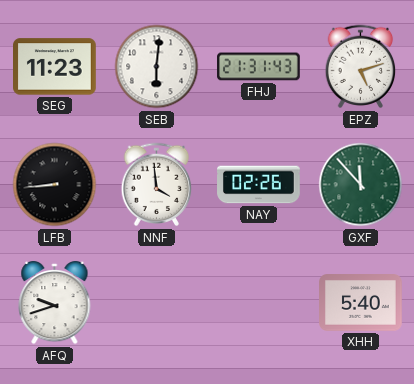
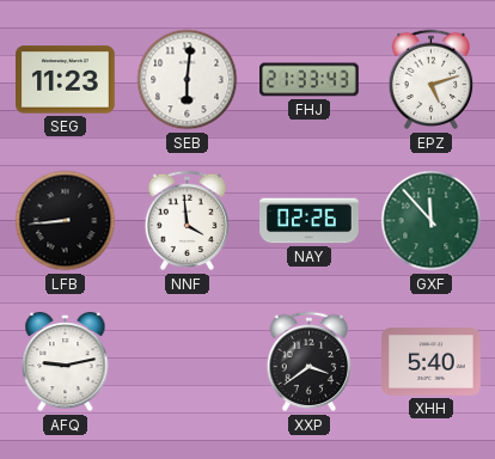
FHJ: 21:31 -> 21:33 (310, 80)
AFQ: 9:42 -> 9:13 (66, 362)
XXP: none -> 3:39 (310, 362)
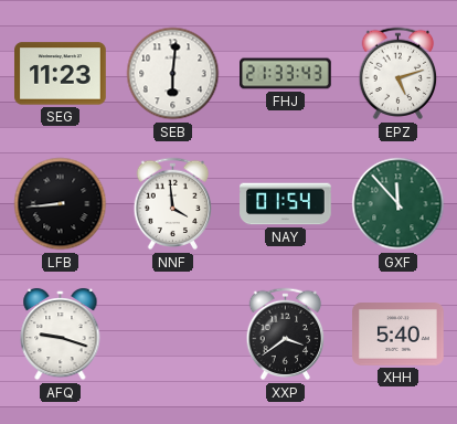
NAY: 02:26 -> 01:54 (286, 204)
AFQ: 9:13 -> 9:18 (61, 335)
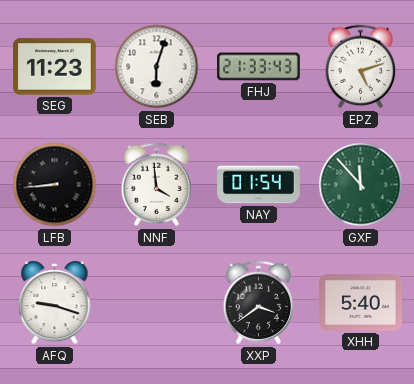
SEB: 6:01 -> 6:03 (157, 67)
